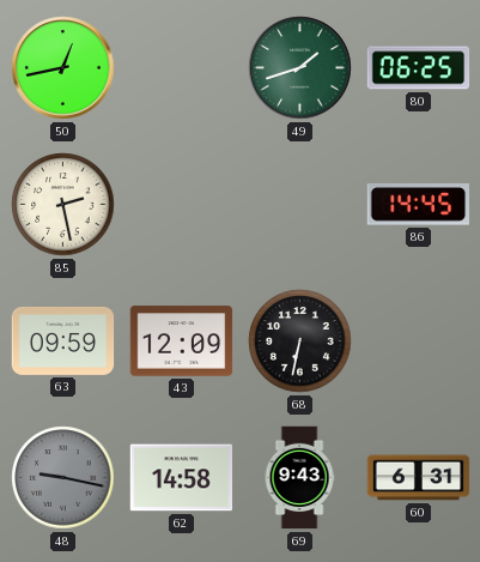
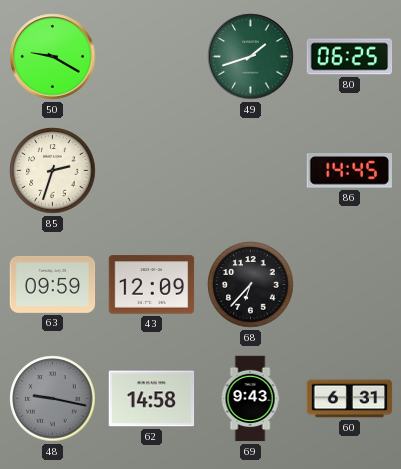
50: 12:43 -> 9:20 (53, 57)
85: 2:28 -> 2:33 (53, 171)
68: 6:32 -> 6:37 (251, 285)
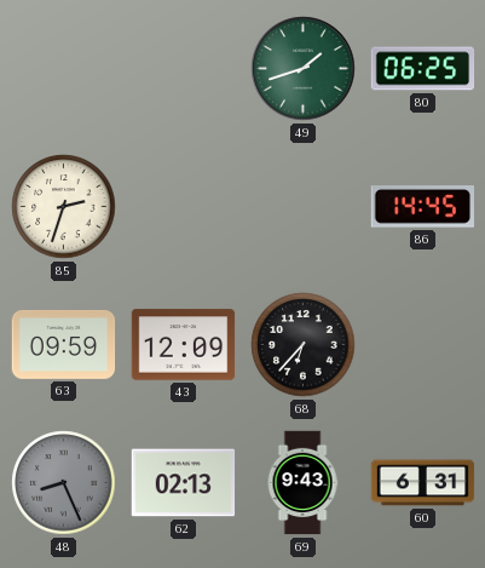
50: 9:20 -> none (53, 57)
48: 9:17 -> 8:26 (64, 483)
62: 14:58 -> 02:13 (184, 483)
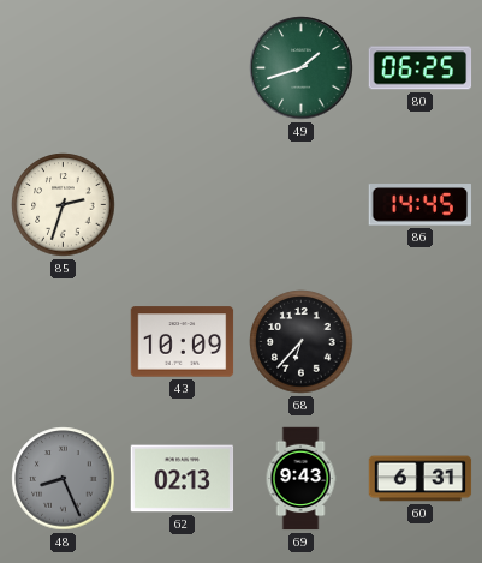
63: 09:59 -> none (64, 345)
43: 12:09 -> 10:09 (183, 342)
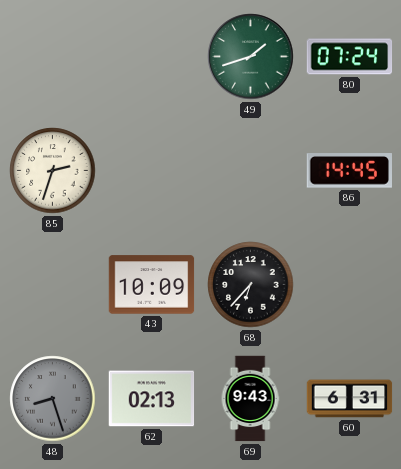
80: 06:25 -> 07:24 (350, 57)
48: 8:26 -> 8:27 (53, 399)
